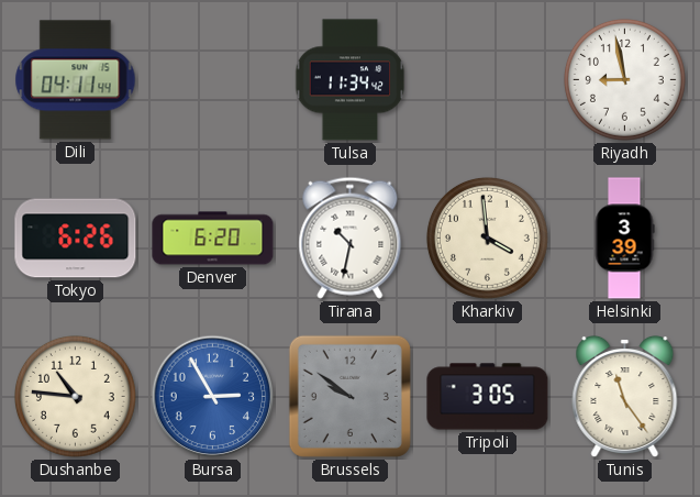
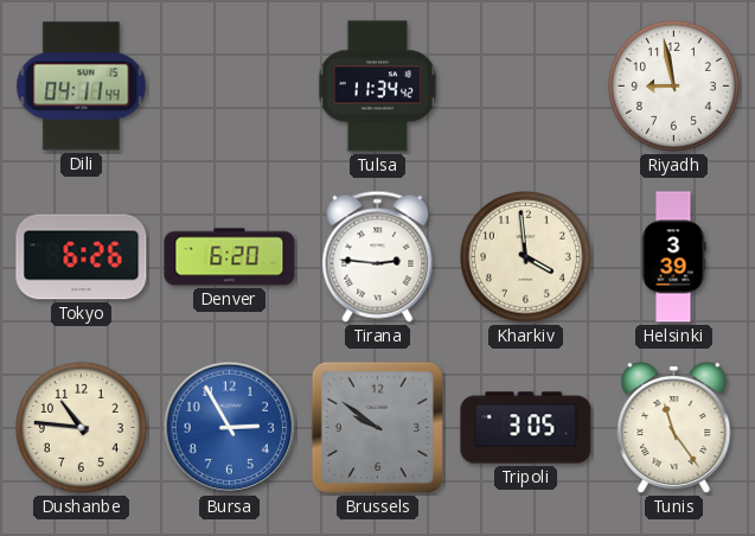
Tirana: 10:32 -> 2:46 (378, 256)
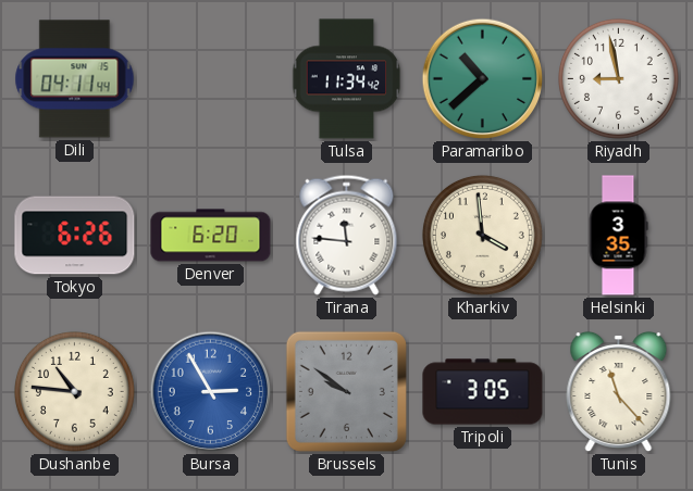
Paramaribo: none -> 10:38 (483, 79)
Tirana: 2:46 -> 11:46 (347, 235)
Helsinki: 3:39 -> 3:35 (618, 236)
Tunis: 11:24 -> 11:23 (619, 392)
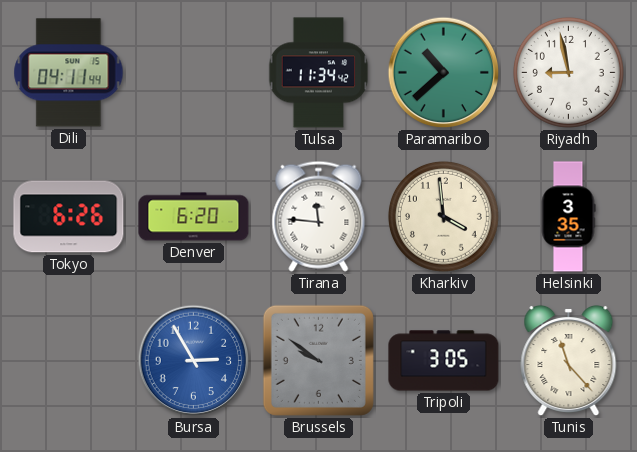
Dushanbe: 10:46 -> none (74, 391)
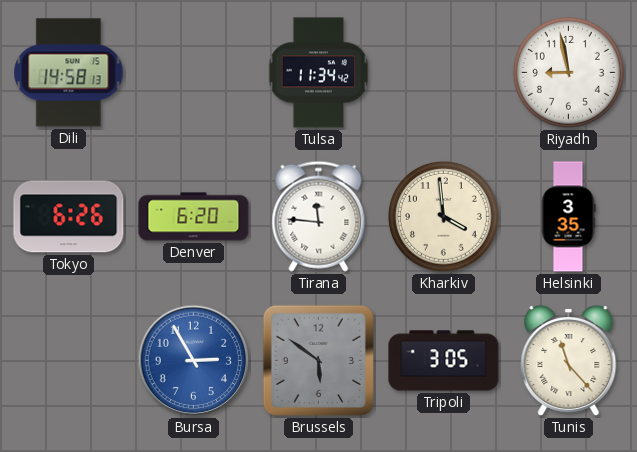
Dili: 04:11 -> 14:58 (69, 73)
Paramaribo: 10:38 -> none (444, 73)
Brussels: 9:51 -> 5:51 (318, 360)
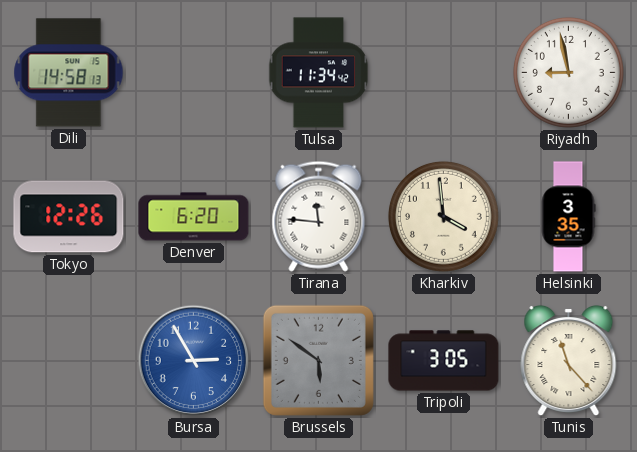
Tokyo: 6:26 -> 12:26 (69, 217)
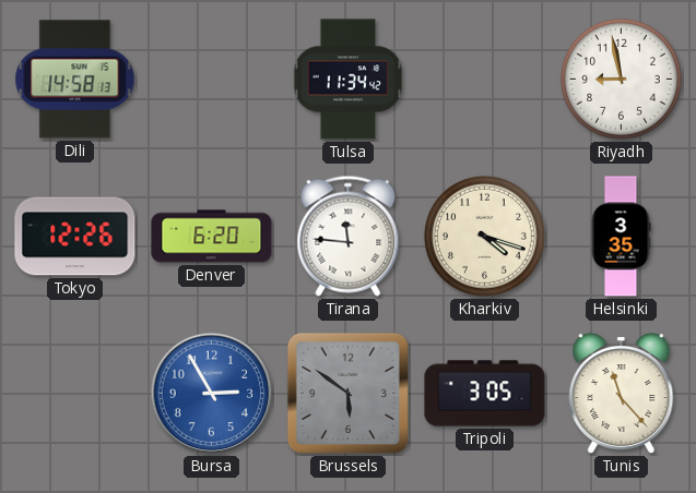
Kharkiv: 3:59 -> 4:18 (484, 236)
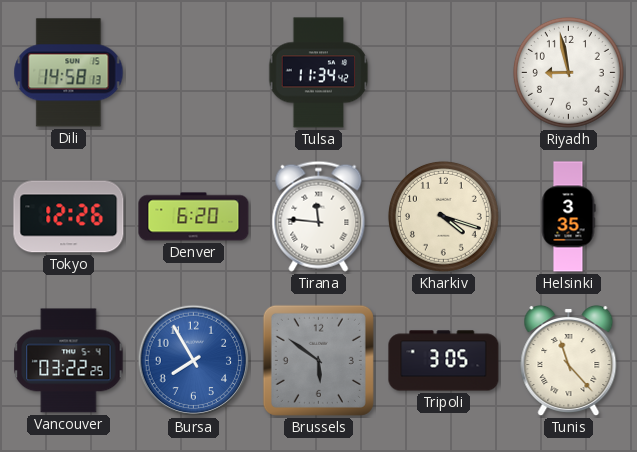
Vancouver: none -> 03:22 (69, 361)
Bursa: 2:55 -> 7:55 (194, 361)
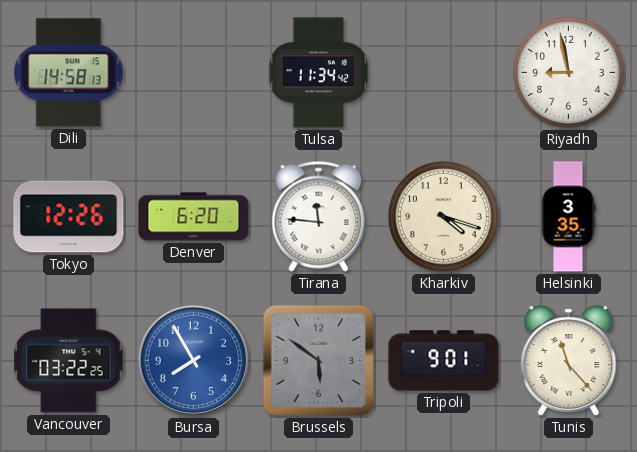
Tripoli: 3:05 -> 9:01 (444, 361)
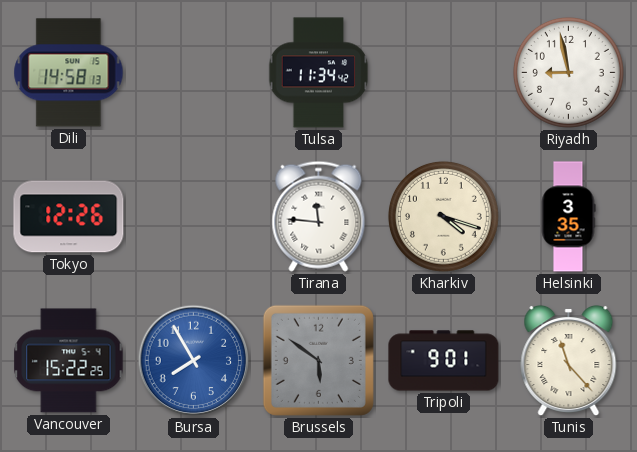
Denver: 6:20 -> none (194, 217)
Vancouver: 03:22 -> 15:22 (69, 361)
